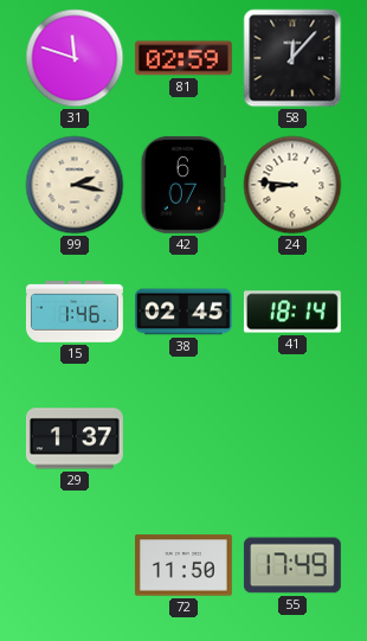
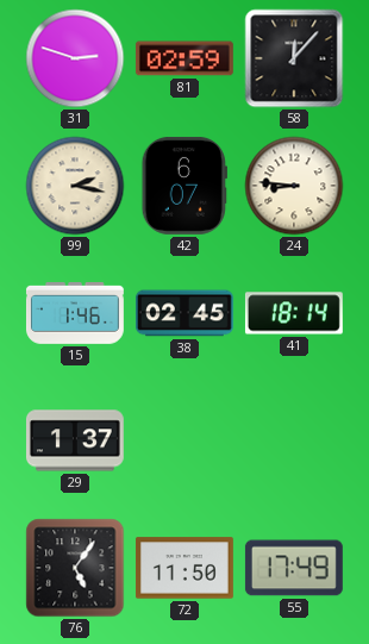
31: 11:48 -> 2:48 (75, 58)
76: none -> 5:06 (75, 568)
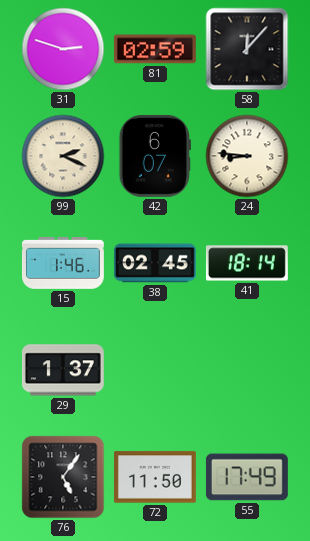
99: 2:17 -> 2:19 (63, 156)
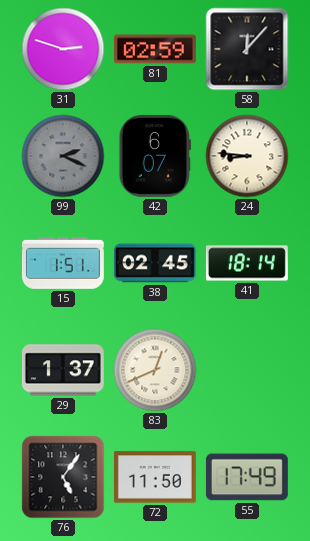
99 dial: cream -> grey (63, 156)
15: 1:46 -> 1:51 (63, 264)
83: none -> 12:41 (155, 370)
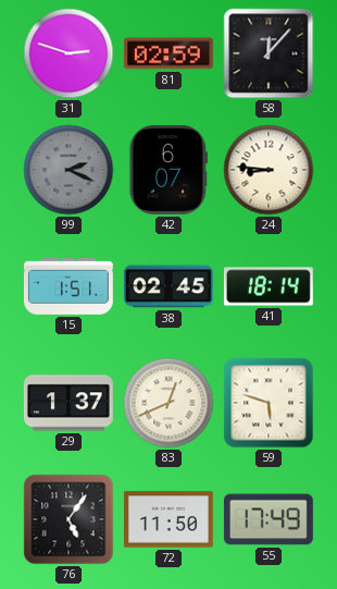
59: none -> 5:48 (269, 403)
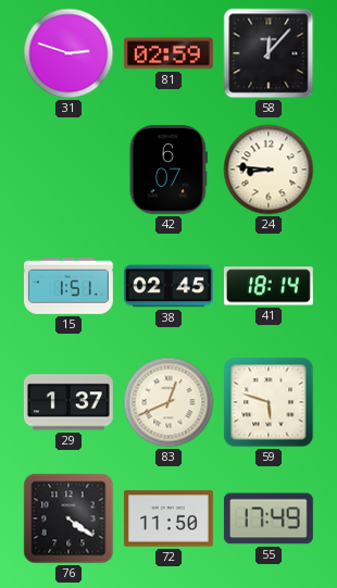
99: 2:19 -> none (68, 170)
76: 5:06 -> 4:21 (68, 518)
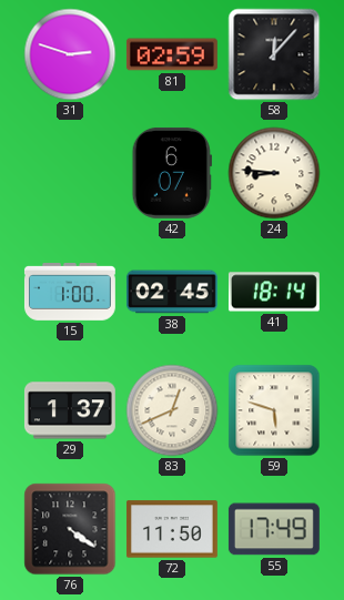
15: 1:51 -> 1:00 (70, 293)
